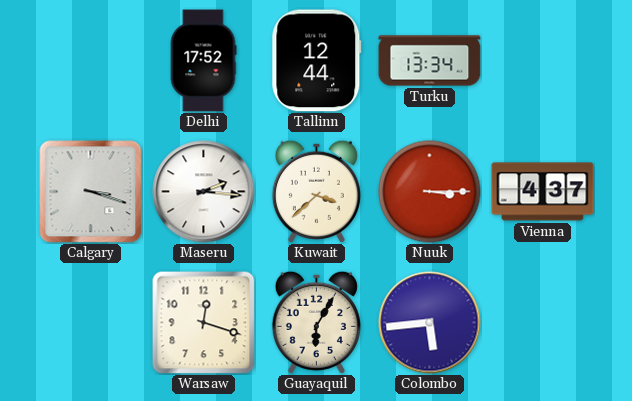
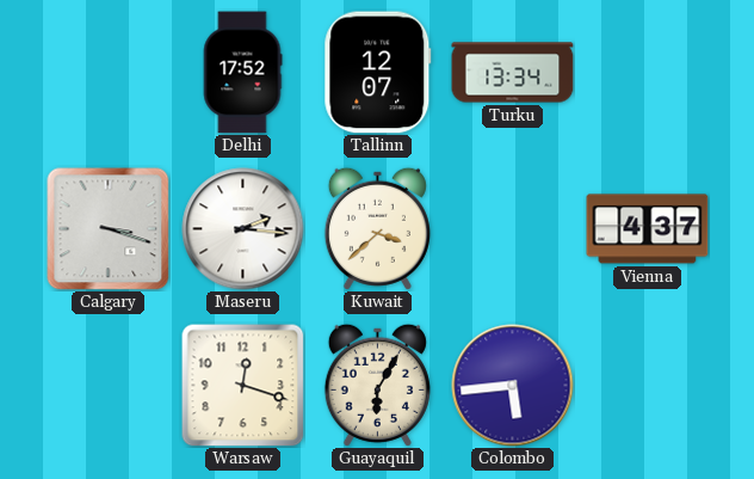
Tallinn: 12:44 -> 12:07 (378, 73)
Nuuk: 3:15 -> none (430, 192)
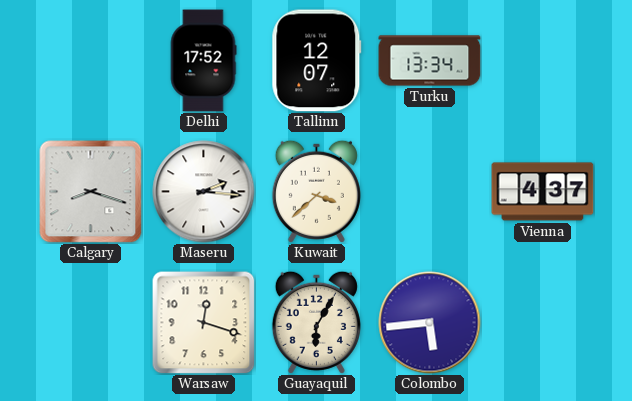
Calgary: 3:18 -> 8:18 (91, 192)
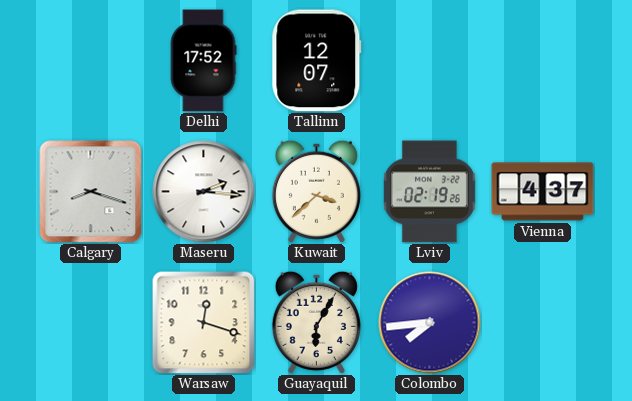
Turku: 13:34 -> none (430, 61)
Lviv: none -> 02:19 (429, 192)
Colombo: 5:44 -> 7:44 (430, 323)
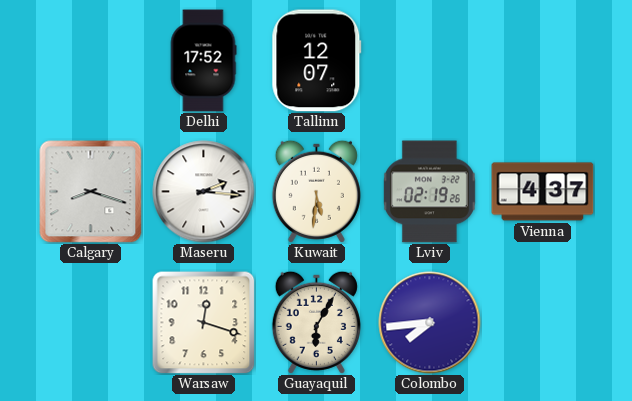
Kuwait: 3:38 -> 5:31 (316, 191)
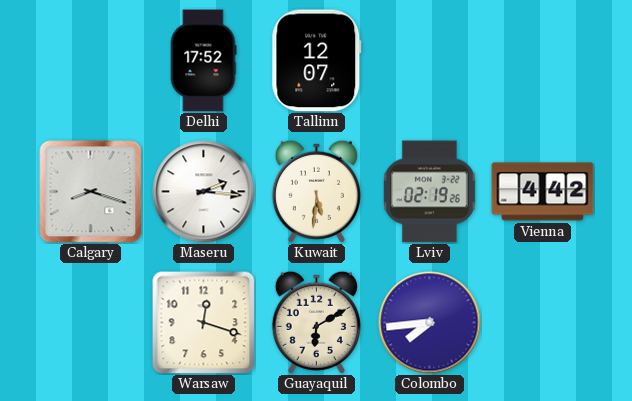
Vienna: 4:37 -> 4:42 (543, 192)
Guayaquil: 6:05 -> 6:10 (316, 322)
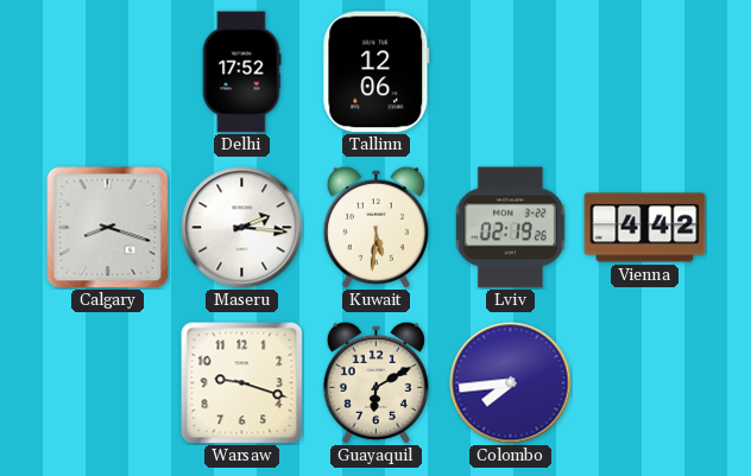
Tallinn: 12:07 -> 12:06 (377, 72)
Warsaw: 12:18 -> 9:18 (242, 383)
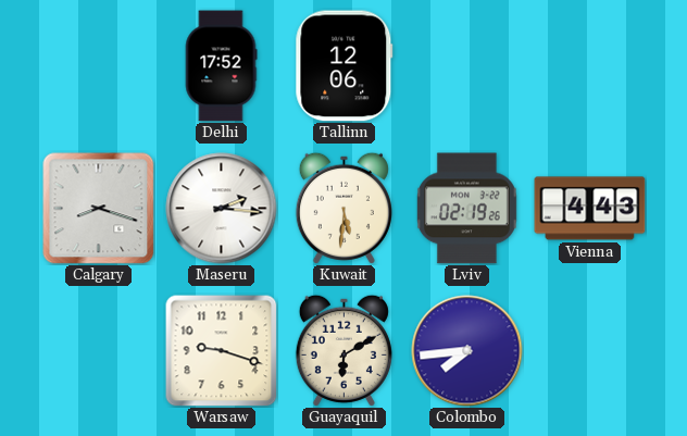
Vienna: 4:42 -> 4:43 (590, 209)
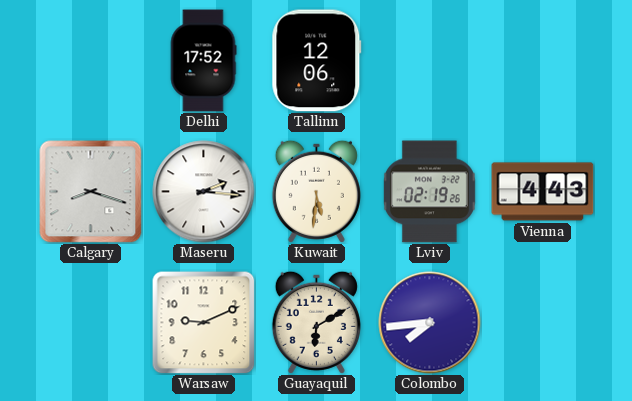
Warsaw: 9:18 -> 9:11 (204, 323)
